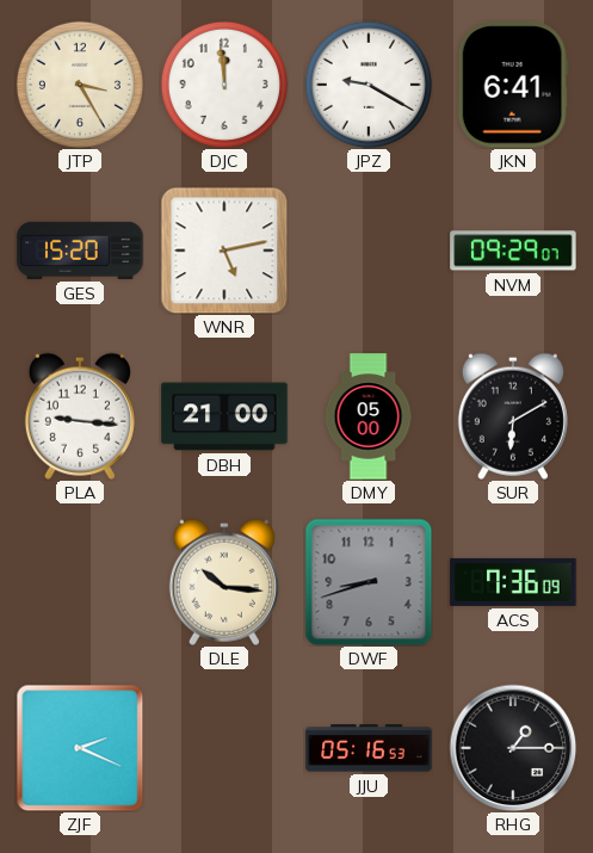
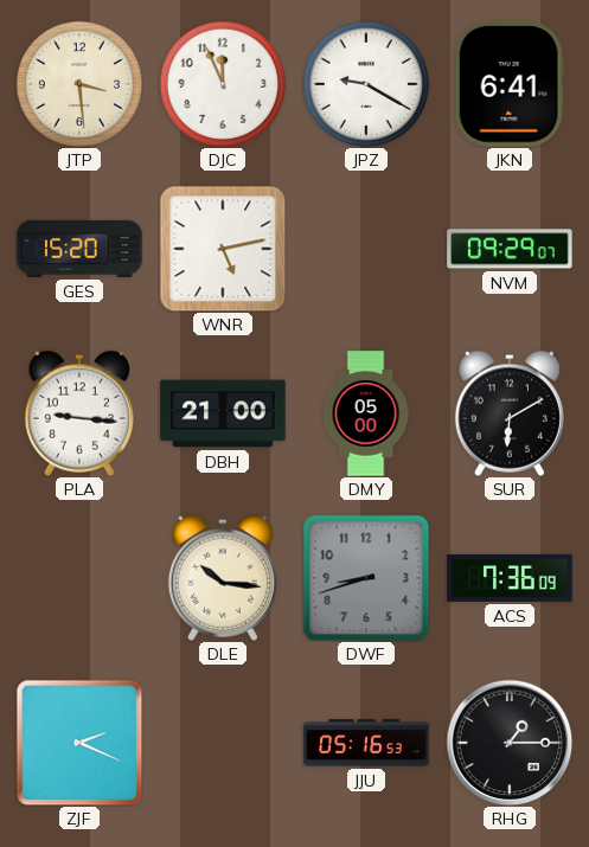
JTP: 3:25 -> 3:29 (79, 84)
DJC: 11:59 -> 11:56 (223, 84)
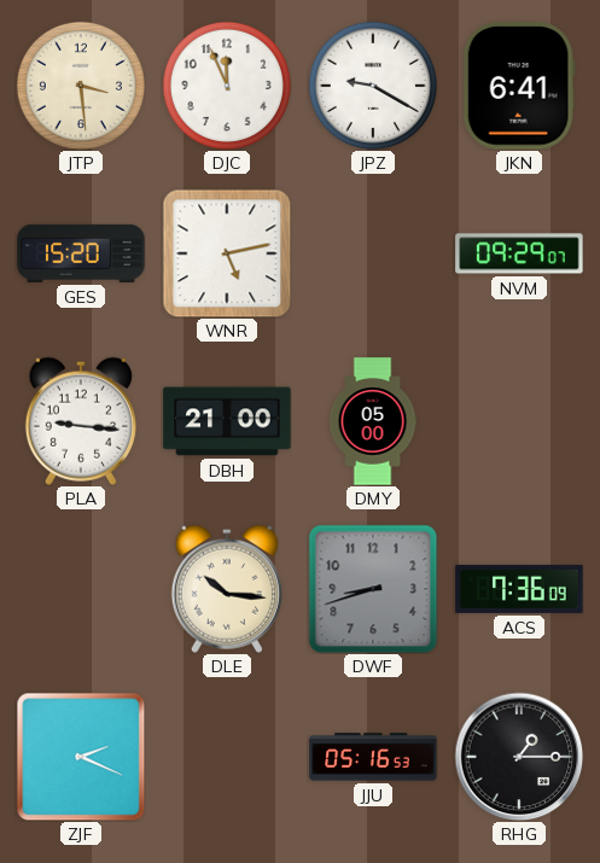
SUR: 6:10 -> none (510, 413)
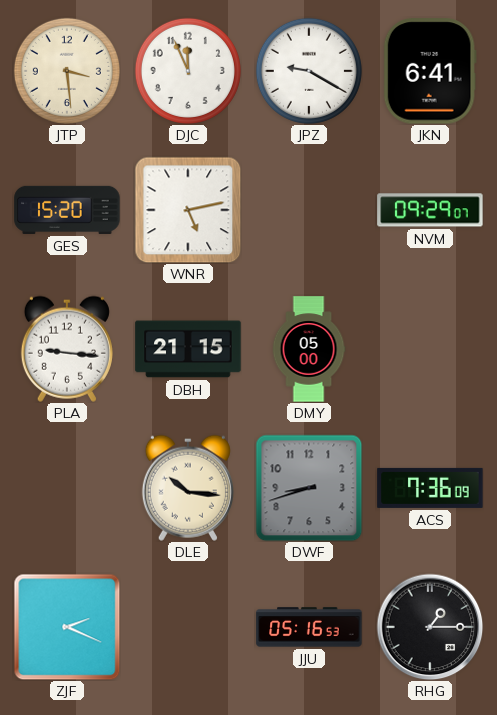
DBH: 21:00 -> 21:15 (188, 349)
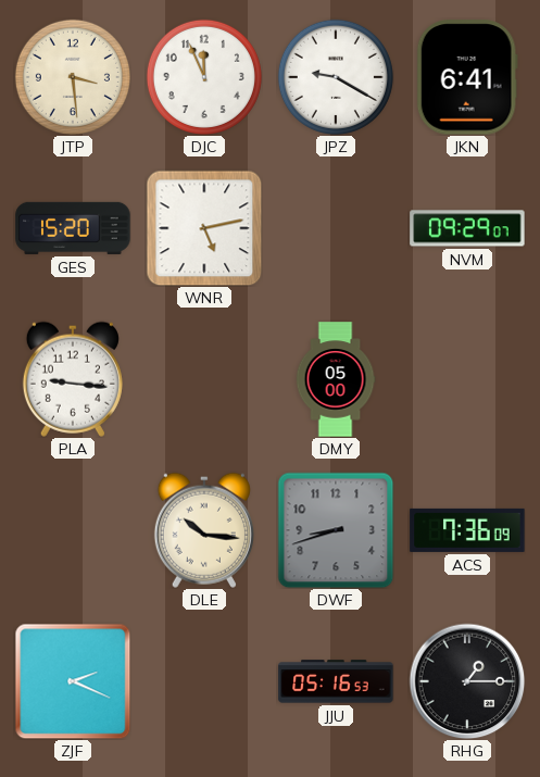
DBH: 21:15 -> none (188, 349)
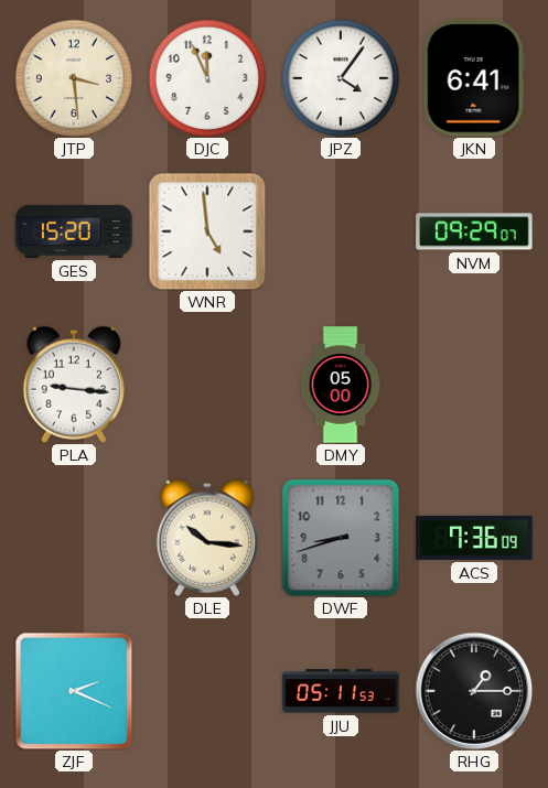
JPZ: 9:20 -> 4:06 (341, 78)
WNR: 5:13 -> 4:59 (207, 231)
JJU: 05:16 -> 05:11 (341, 691)
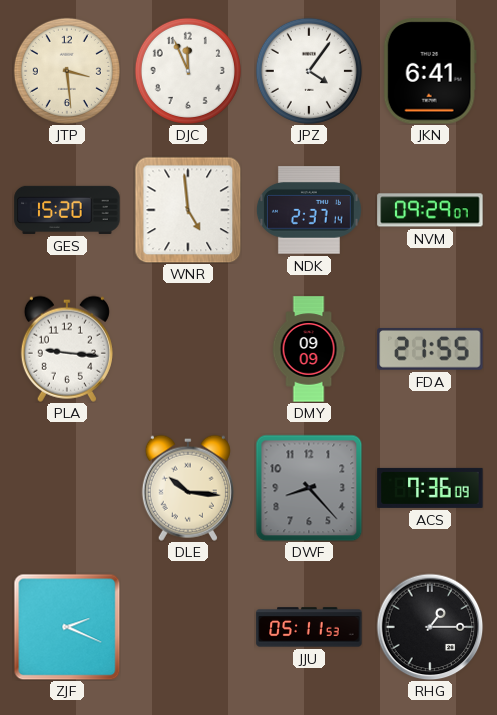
NDK: none -> 2:37 (309, 210)
DMY: 05:00 -> 09:09 (309, 349)
FDA: none -> 21:55 (430, 349)
DWF: 8:42 -> 8:23 (309, 488)
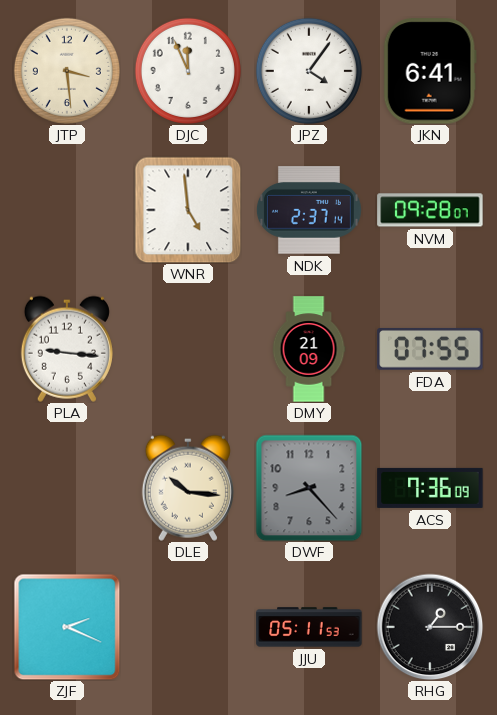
GES: 15:20 -> none (67, 210)
NVM: 09:29 -> 09:28 (430, 210)
DMY: 09:09 -> 21:09 (309, 349)
FDA: 21:55 -> 07:55 (430, 349)
